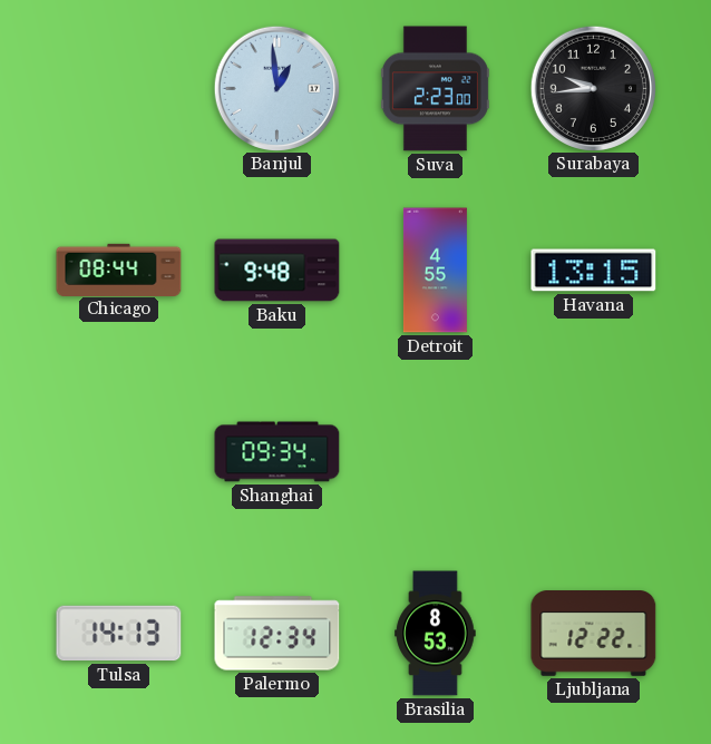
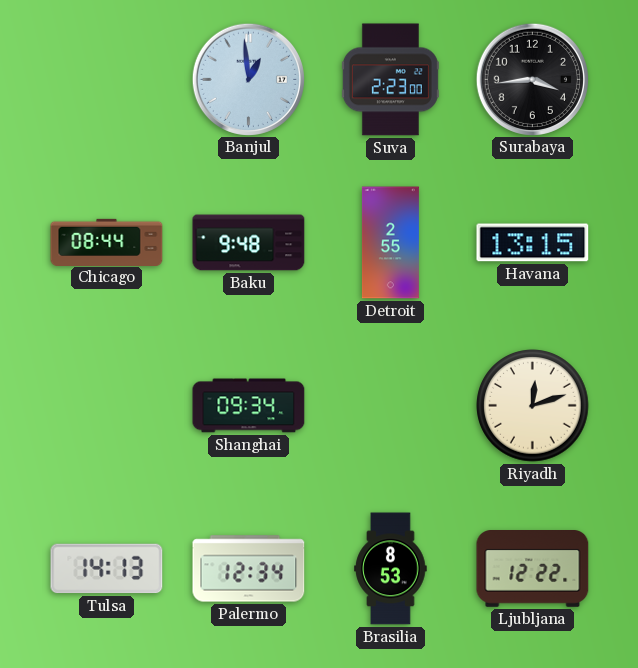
Surabaya: 9:44 -> 3:44 (532, 79)
Detroit: 4:55 -> 2:55 (390, 243)
Riyadh: none -> 12:12 (533, 406)
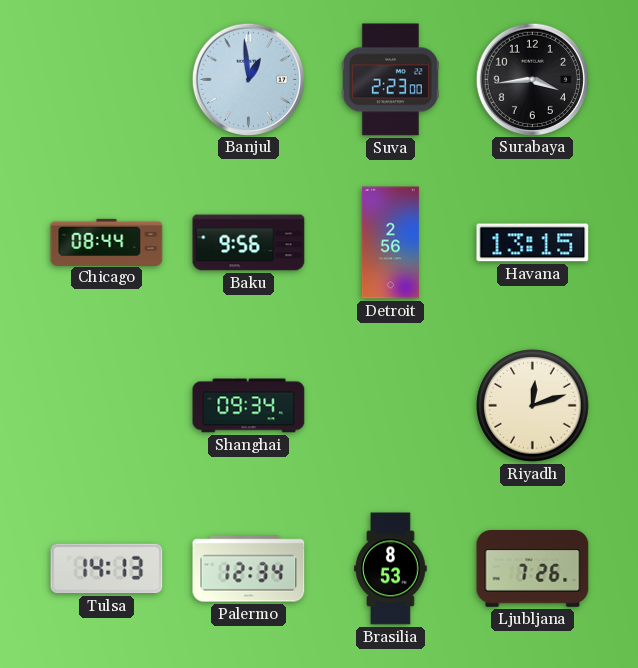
Baku: 9:48 -> 9:56 (249, 243)
Detroit: 2:55 -> 2:56 (390, 243)
Ljubljana: 12:22 -> 7:26 (533, 569)
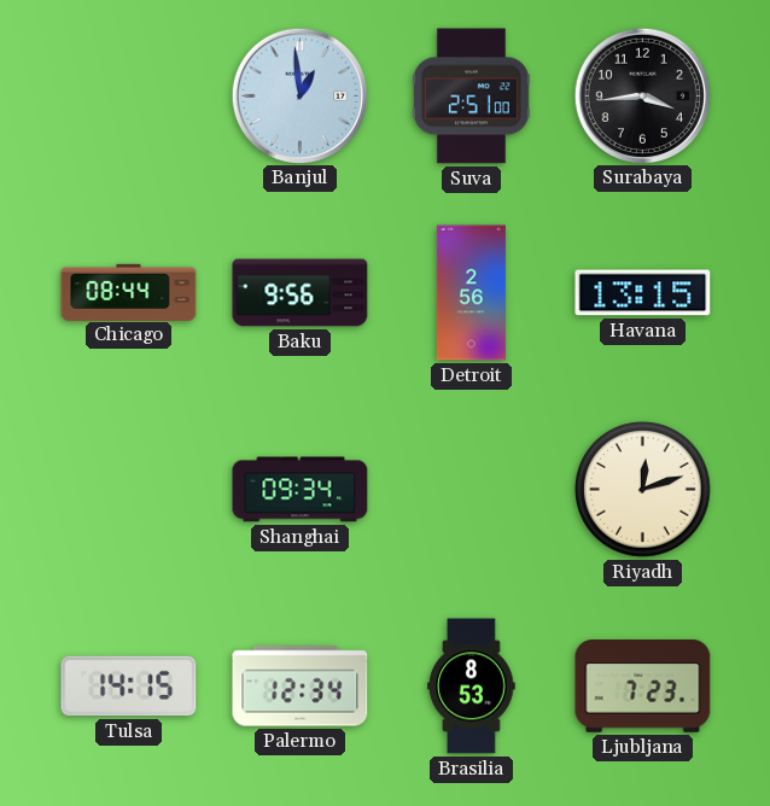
Suva: 2:23 -> 2:51 (471, 97)
Tulsa: 14:13 -> 14:15 (129, 687)
Ljubljana: 7:26 -> 7:23 (643, 687)
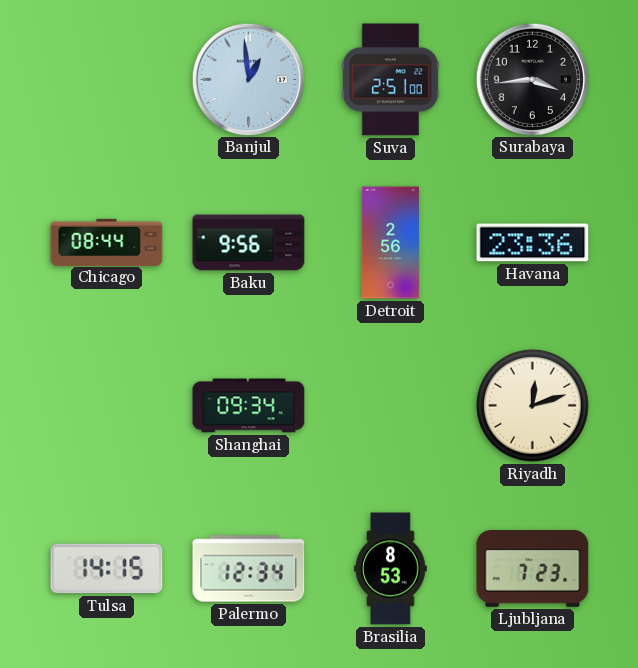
Havana: 13:15 -> 23:36 (533, 243)
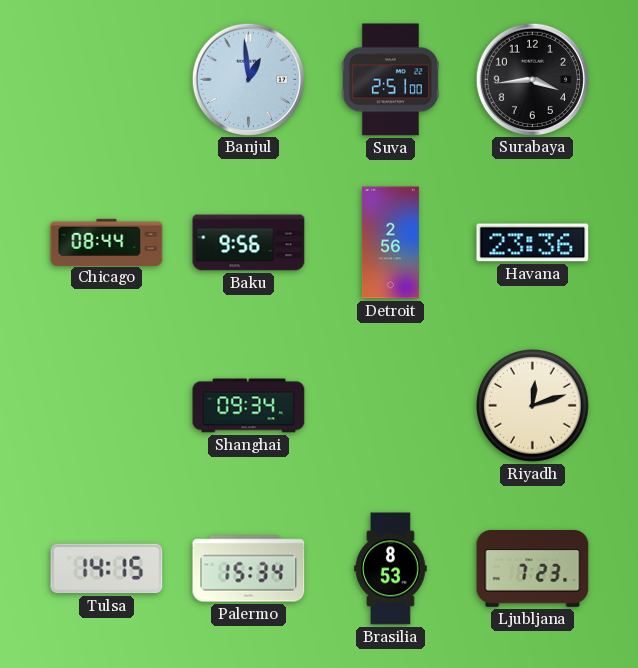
Palermo: 12:34 -> 15:34 (249, 569)
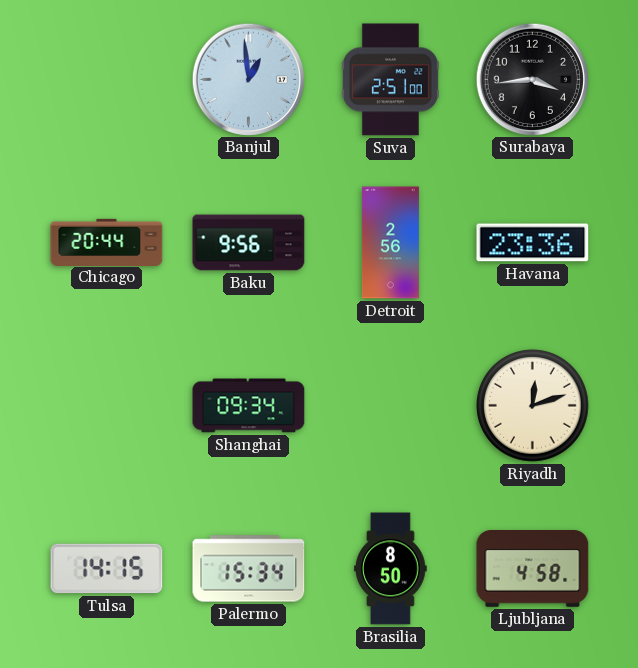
Chicago: 08:44 -> 20:44 (107, 242)
Brasilia: 8:53 -> 8:50 (391, 569)
Ljubljana: 7:23 -> 4:58 (533, 569)
